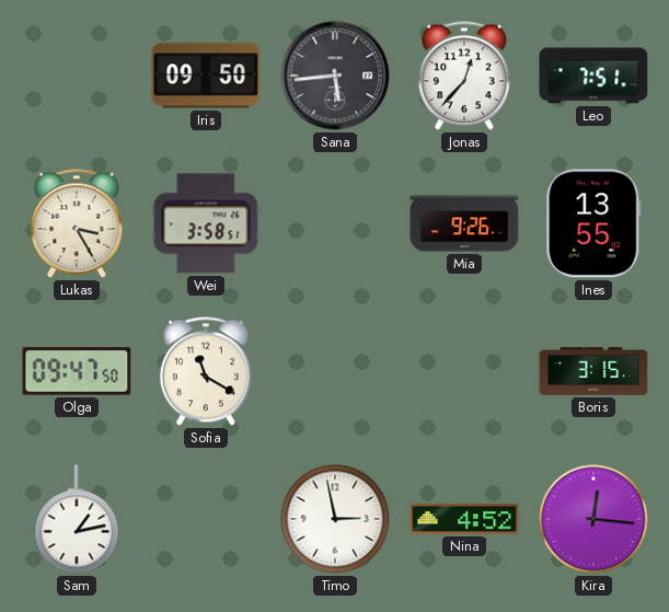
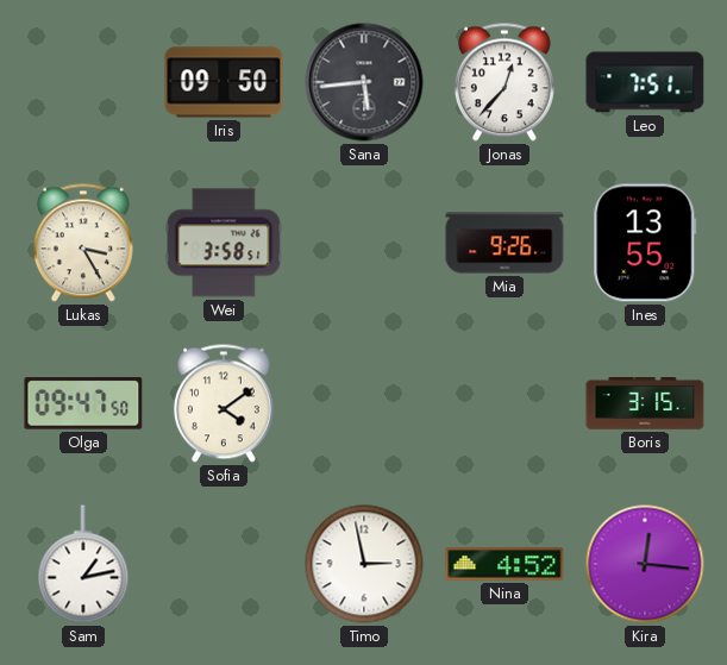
Sofia: 11:20 -> 4:09 (224, 403)
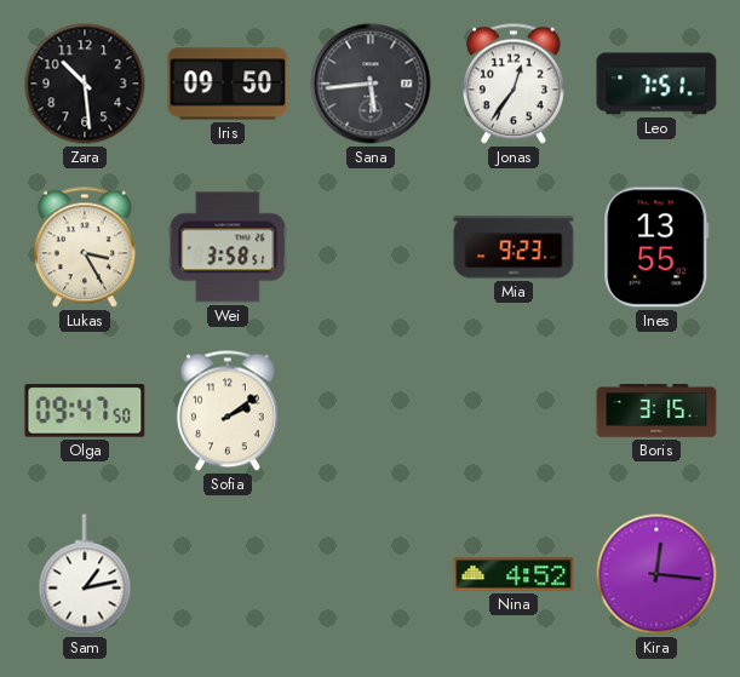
Zara: none -> 10:29 (85, 84)
Jonas: 12:37 -> 12:36 (514, 84)
Mia: 9:26 -> 9:23 (514, 247)
Sofia: 4:09 -> 2:09 (228, 411)
Timo: 2:58 -> none (364, 564)
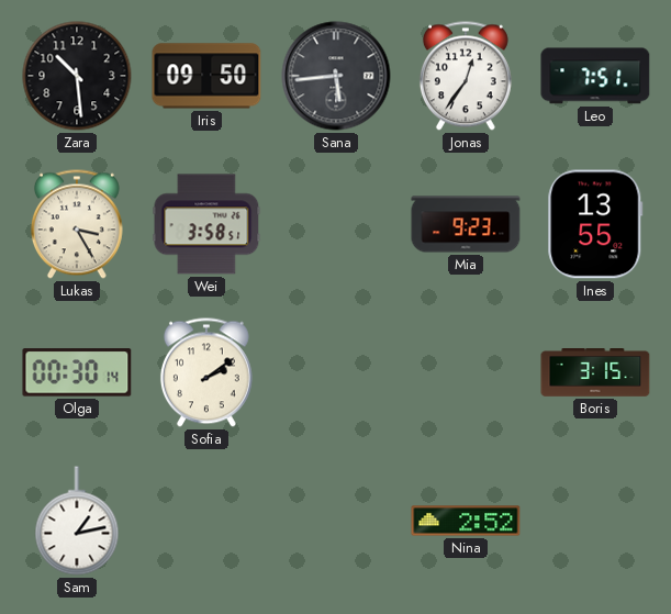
Olga: 09:47 -> 00:30 (77, 372)
Nina: 4:52 -> 2:52 (466, 521)
Kira: 12:16 -> none (656, 574)
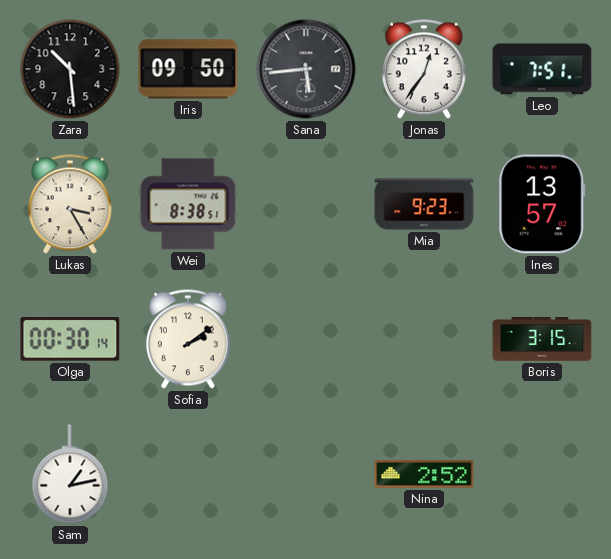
Wei: 3:58 -> 8:38 (188, 204)
Ines: 13:55 -> 13:57 (542, 204)
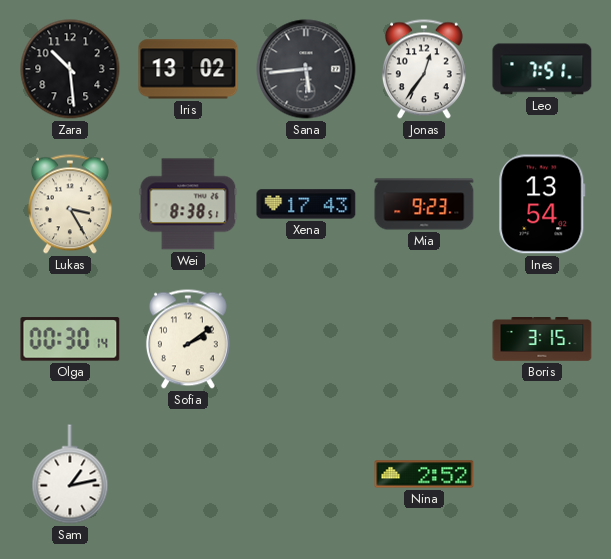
Iris: 09:50 -> 13:02 (188, 69)
Xena: none -> 17:43 (306, 204)
Ines: 13:57 -> 13:54 (542, 204)
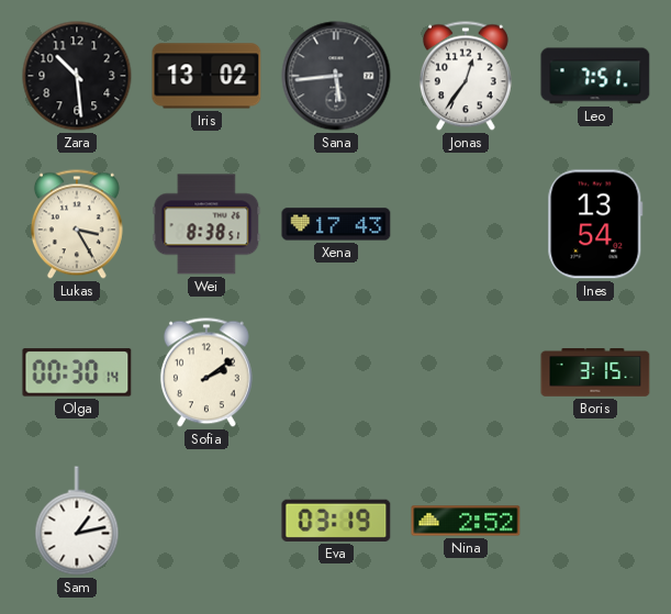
Mia: 9:23 -> none (424, 204)
Eva: none -> 03:19 (336, 521)
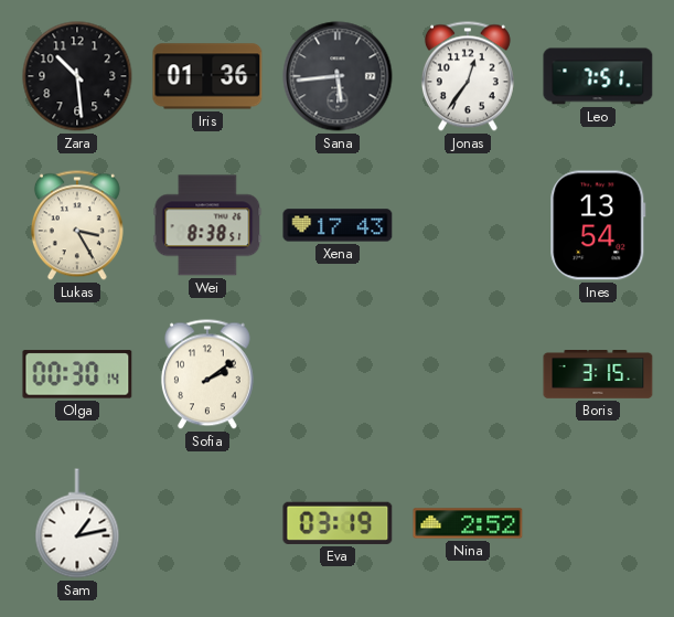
Iris: 13:02 -> 01:36 (207, 76)
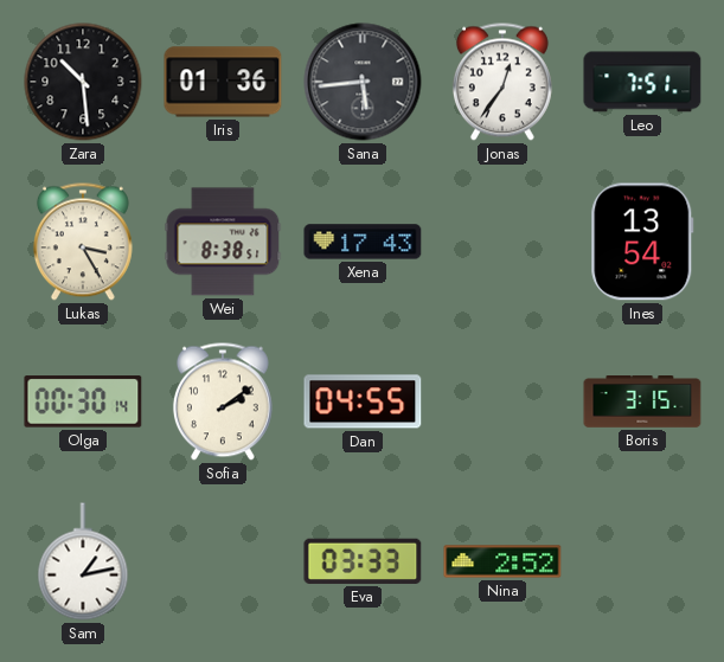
Dan: none -> 04:55 (363, 401)
Eva: 03:19 -> 03:33 (363, 561)
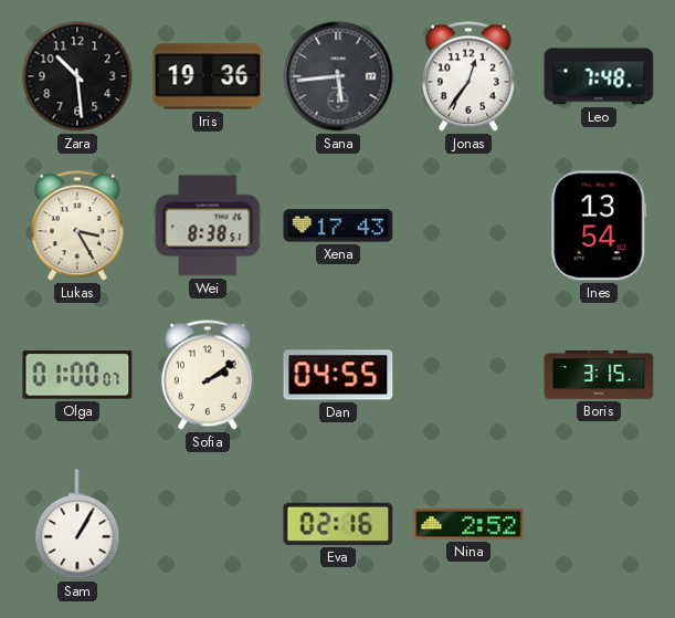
Iris: 01:36 -> 19:36 (208, 76)
Leo: 7:51 -> 7:48 (599, 76)
Olga: 00:30 -> 01:00 (77, 375)
Sam: 1:13 -> 1:05 (77, 524)
Eva: 03:33 -> 02:16 (338, 524)
